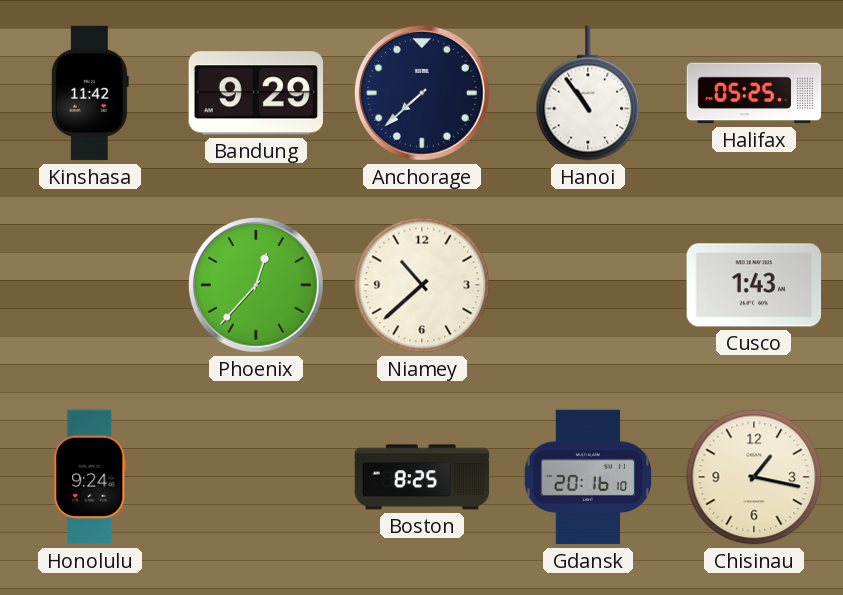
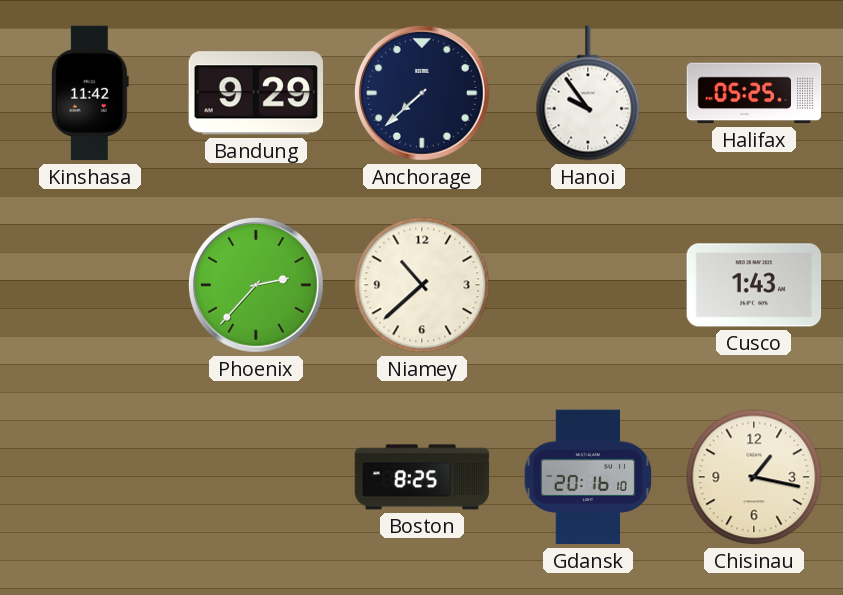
Hanoi: 10:54 -> 9:54 (588, 93)
Phoenix: 12:37 -> 2:37 (256, 285)
Honolulu: 9:24 -> none (90, 477)
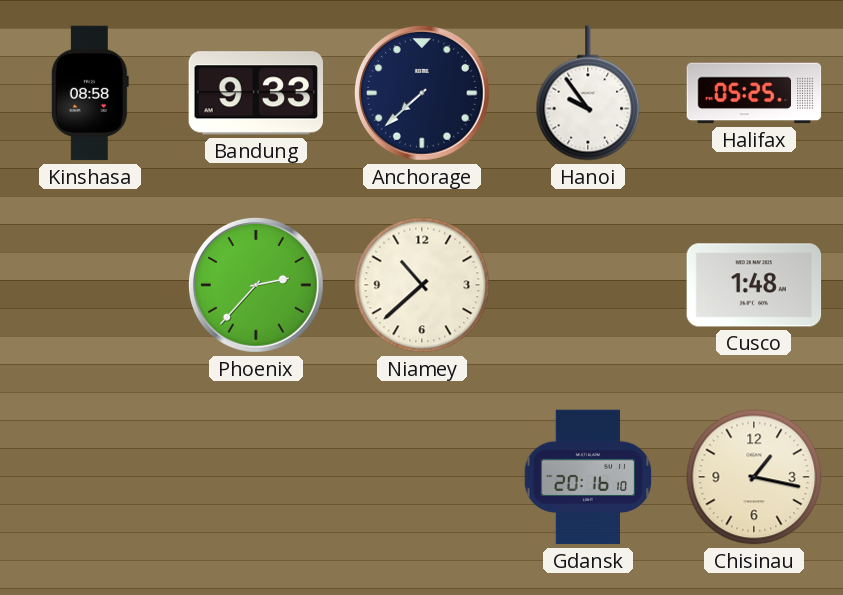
Kinshasa: 11:42 -> 08:58 (90, 93)
Bandung: 9:29 -> 9:33 (255, 93)
Cusco: 1:43 -> 1:48 (754, 285)
Boston: 8:25 -> none (422, 477)
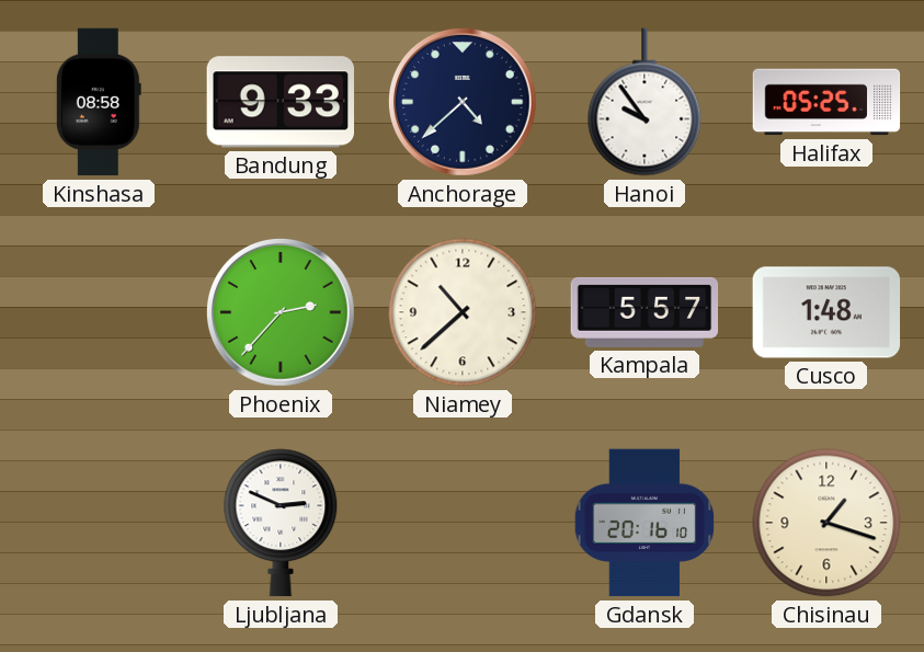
Anchorage: 7:38 -> 4:38 (463, 102)
Kampala: none -> 5:57 (644, 312)
Ljubljana: none -> 2:49 (281, 523)
Chisinau: 1:17 -> 1:18 (826, 523)
